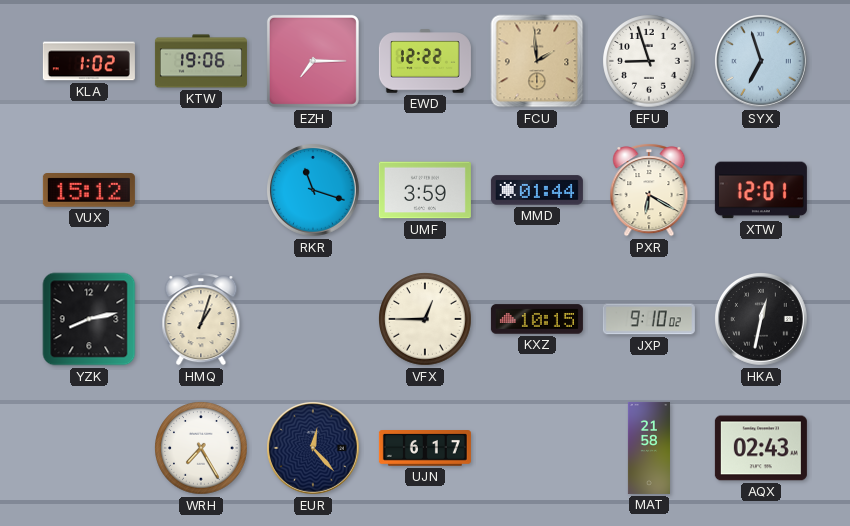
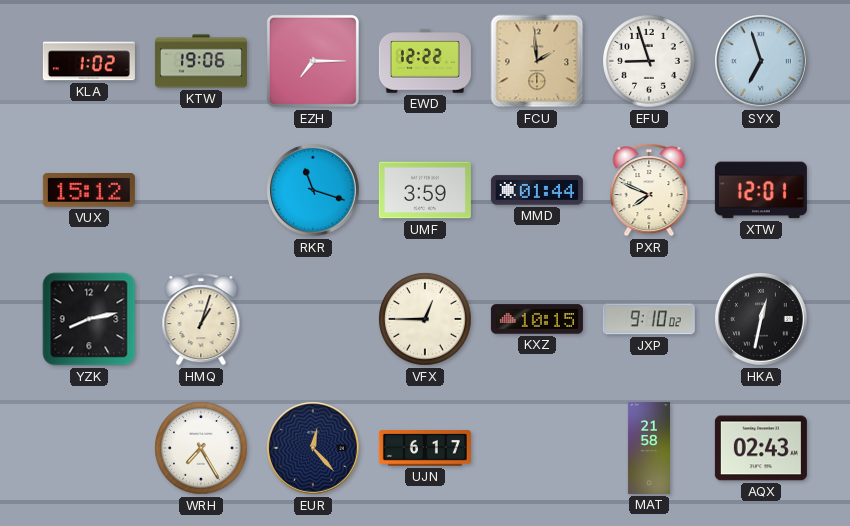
PXR: 6:20 -> 7:49 (649, 190)
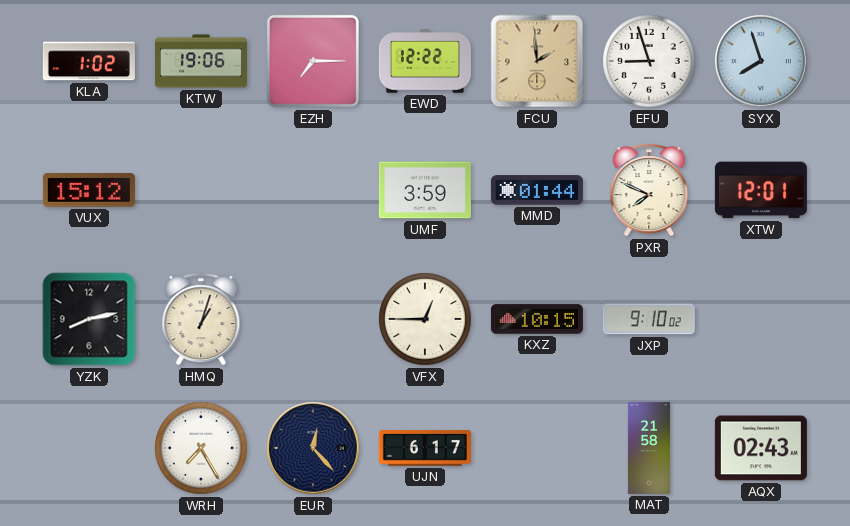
SYX: 6:57 -> 7:57 (762, 62)
RKR: 11:18 -> none (314, 191)
HKA: 12:32 -> none (762, 320)
